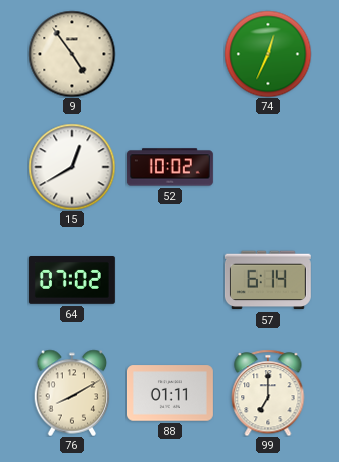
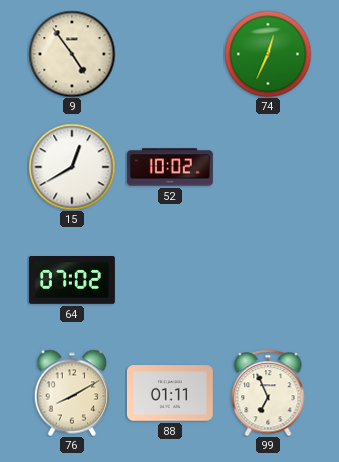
57: 6:14 -> none (268, 280)
99: 7:00 -> 6:56 (268, 393)
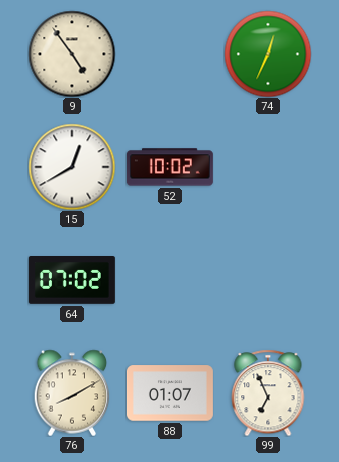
88: 01:11 -> 01:07 (170, 393)
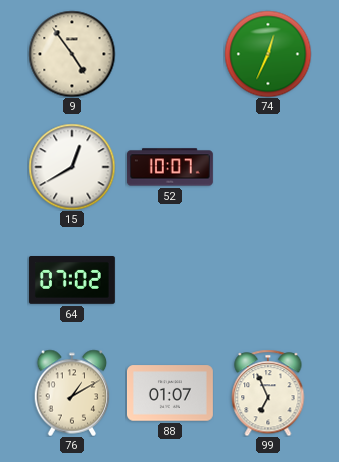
52: 10:02 -> 10:07 (170, 167)
76: 8:10 -> 1:10 (72, 393)
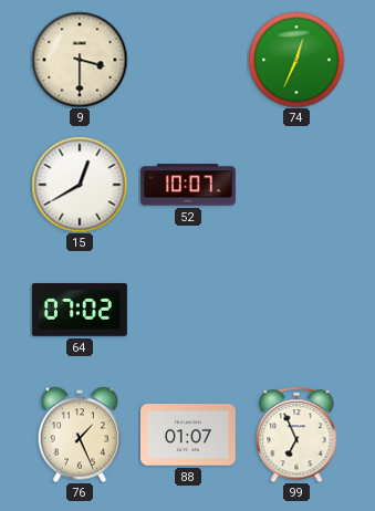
9: 4:54 -> 3:30 (80, 60)
76: 1:10 -> 1:26 (80, 435)
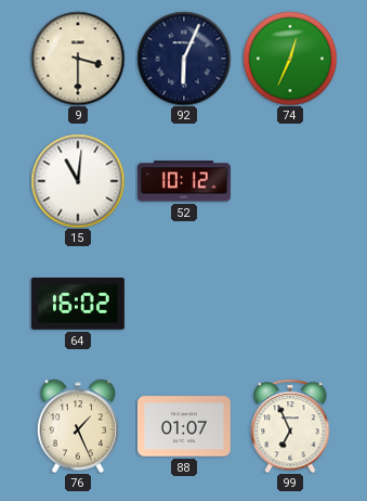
92: none -> 6:04 (184, 59)
15: 12:40 -> 11:01 (78, 181)
52: 10:07 -> 10:12 (184, 181)
64: 07:02 -> 16:02 (78, 305)
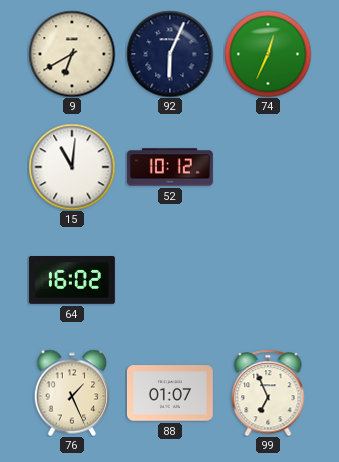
9: 3:30 -> 6:40 (72, 54)
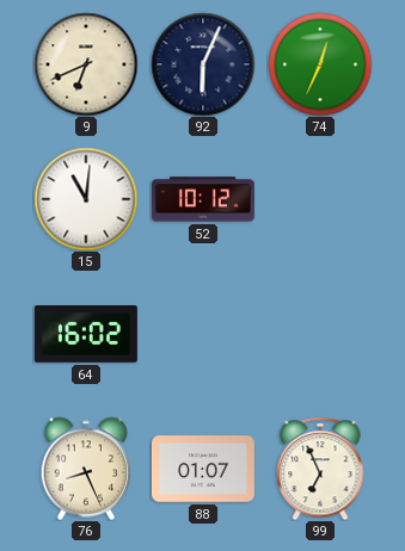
9: 6:40 -> 6:41 (86, 64)
76: 1:26 -> 8:26 (86, 469)
